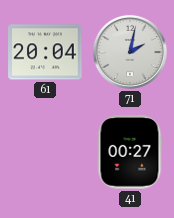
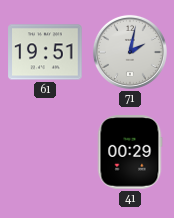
61: 20:04 -> 19:51 (45, 52)
41: 00:27 -> 00:29 (130, 152)
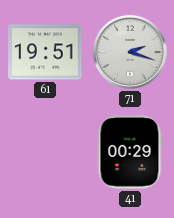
71: 2:02 -> 2:18 (130, 52)
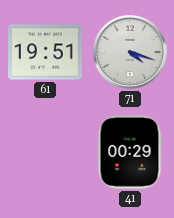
71: 2:18 -> 4:18 (130, 52)
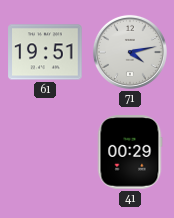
71: 4:18 -> 4:13 (130, 52)
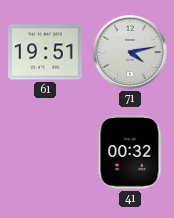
41: 00:29 -> 00:32 (130, 152)
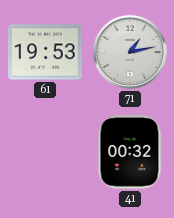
61: 19:51 -> 19:53 (45, 52)
71: 4:13 -> 1:13 (130, 52)
